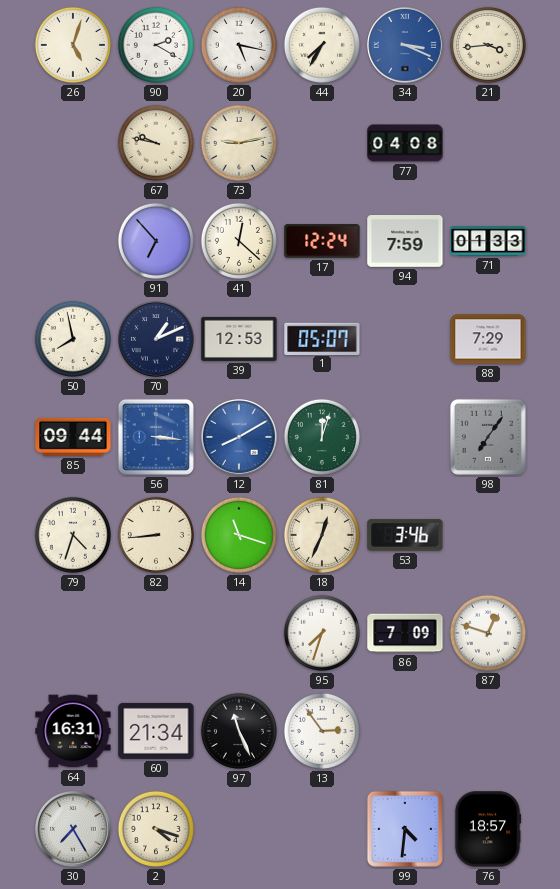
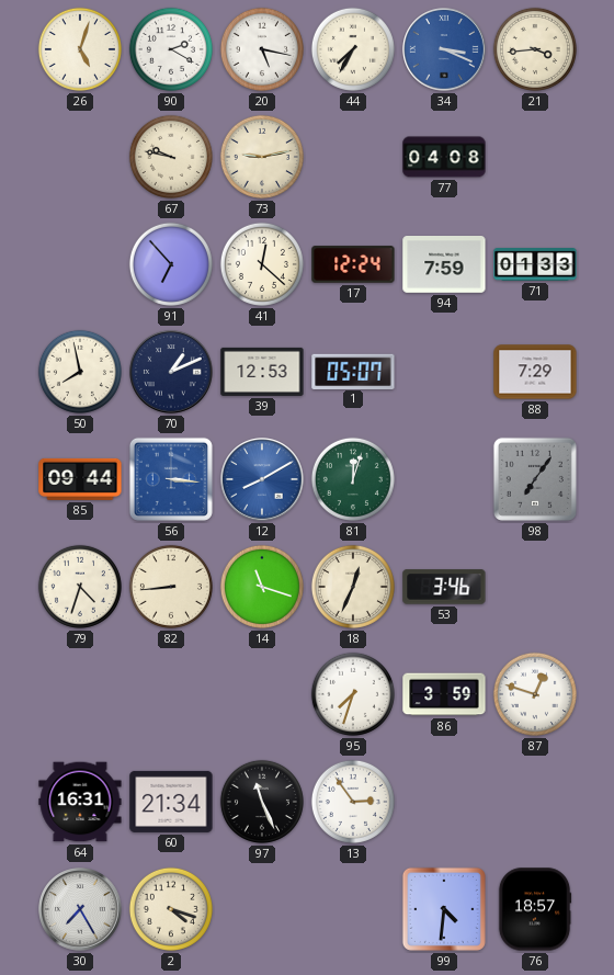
86: 7:09 -> 3:59 (444, 694)
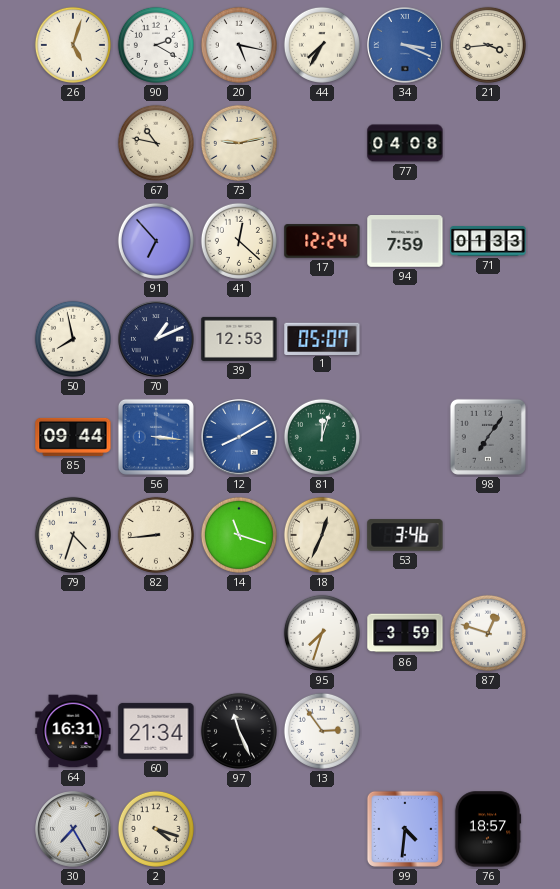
67: 9:47 -> 10:47 (156, 143)
88: 7:29 -> none (535, 372)
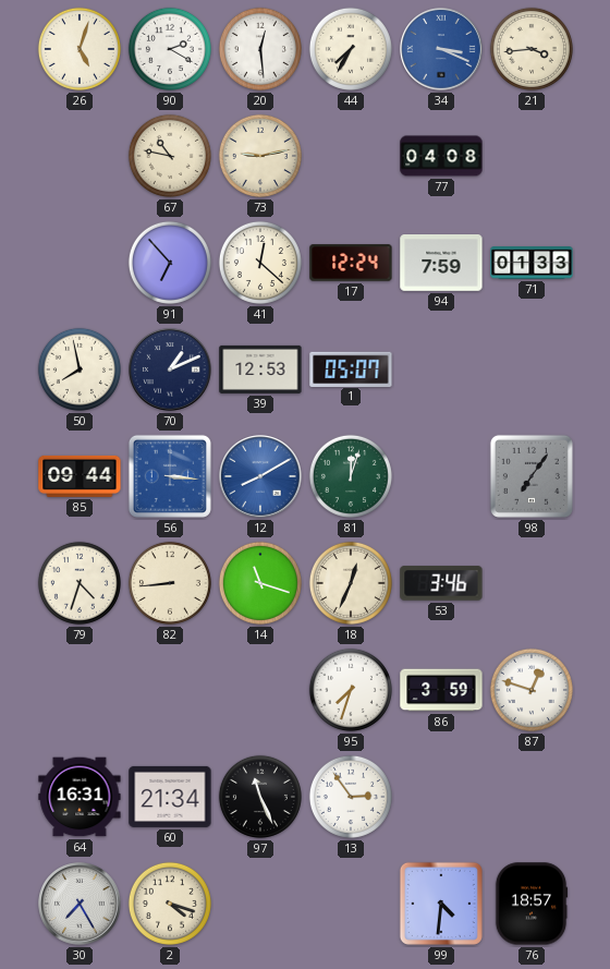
20: 5:17 -> 12:29 (260, 49)
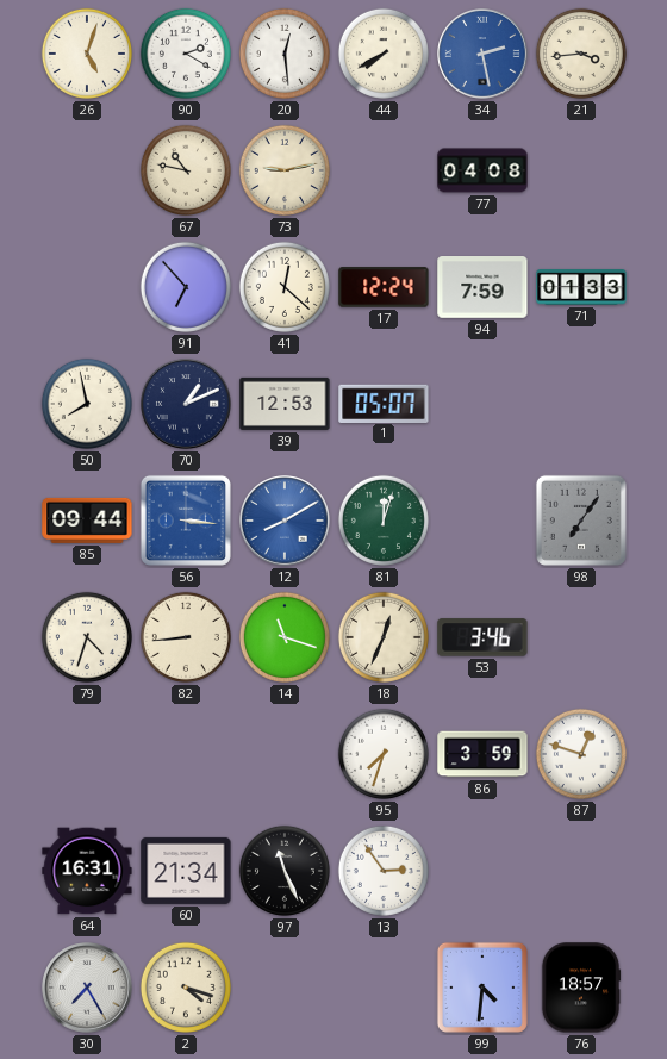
44: 7:35 -> 7:40 (384, 54)
34: 3:19 -> 2:28 (482, 54)
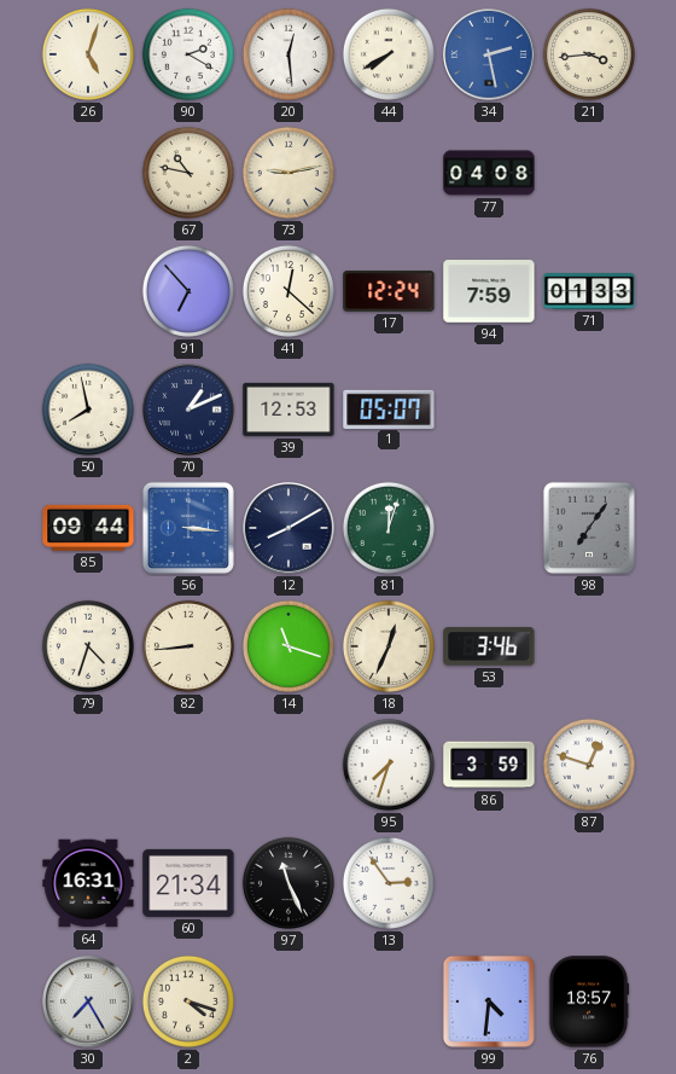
12 dial: blue -> navy (289, 528)
